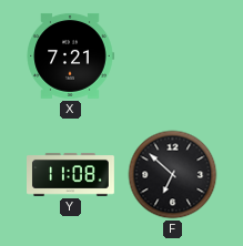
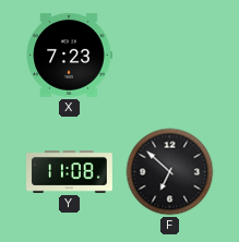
X: 7:21 -> 7:23 (69, 55)
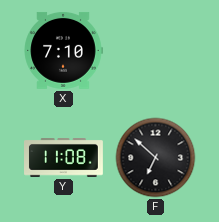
X: 7:23 -> 7:10 (63, 50)
